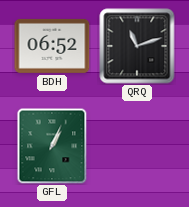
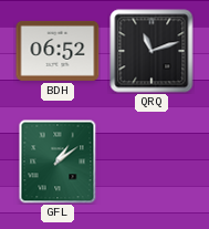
GFL: 1:04 -> 1:09 (58, 162)
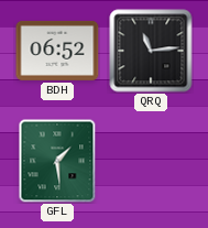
QRQ: 11:12 -> 11:14 (151, 51)
GFL: 1:09 -> 1:29 (57, 161)
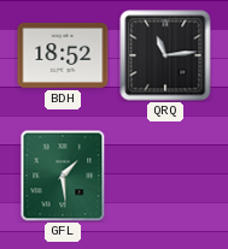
BDH: 06:52 -> 18:52 (63, 55)
